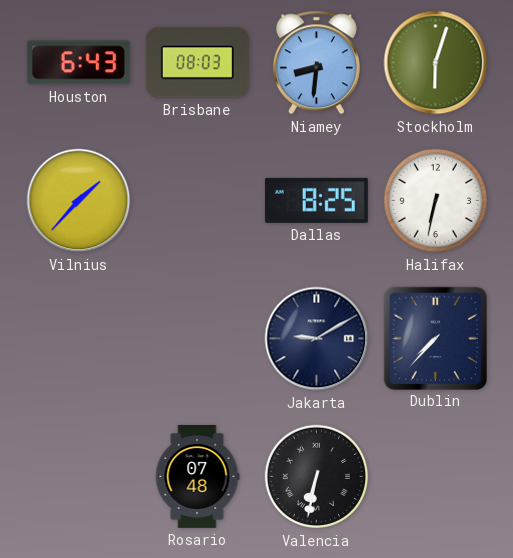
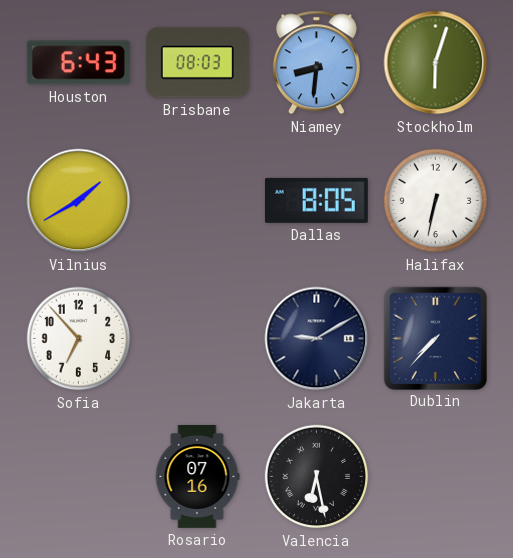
Vilnius: 1:37 -> 1:40 (79, 201)
Dallas: 8:25 -> 8:05 (316, 200)
Sofia: none -> 6:53 (79, 339)
Rosario: 07:48 -> 07:16 (197, 476)
Valencia: 6:32 -> 6:28 (317, 477)
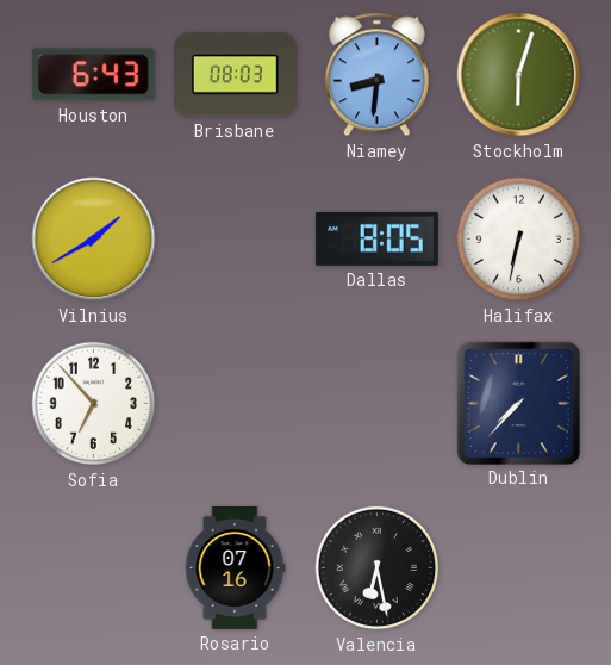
Jakarta: 9:10 -> none (317, 339)
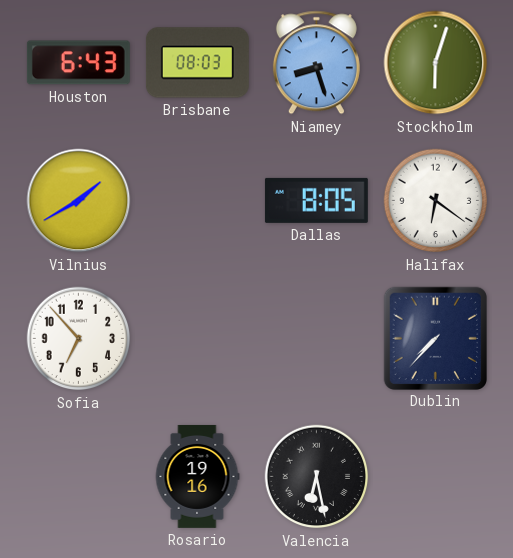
Niamey: 8:31 -> 8:27 (316, 63)
Halifax: 6:32 -> 6:21 (436, 201)
Rosario: 07:16 -> 19:16 (197, 476)
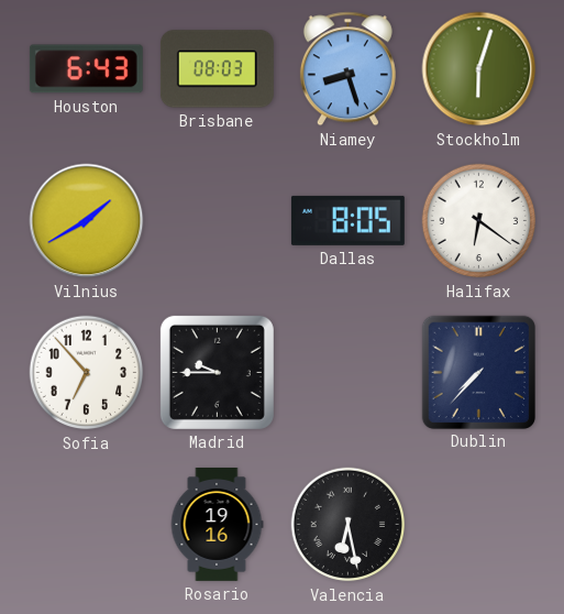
Madrid: none -> 9:45 (217, 372)
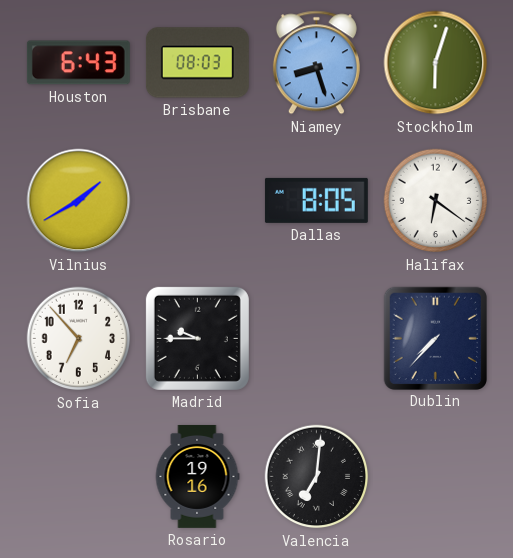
Valencia: 6:28 -> 7:01 (317, 477)
